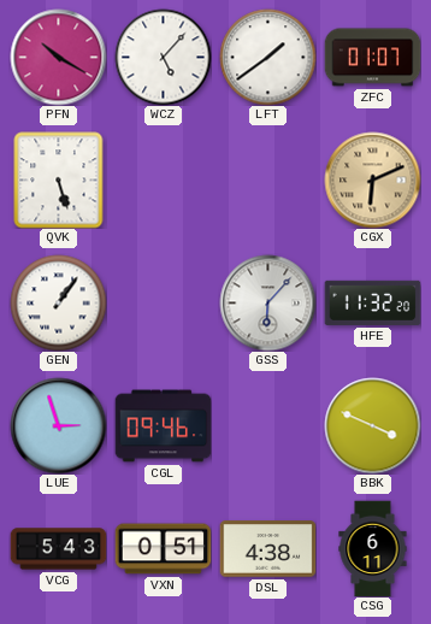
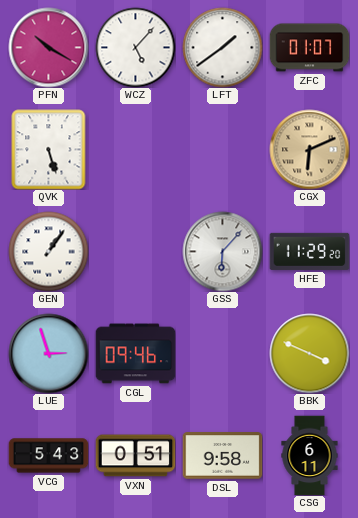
HFE: 11:32 -> 11:29 (309, 251)
DSL: 4:38 -> 9:58 (222, 456)
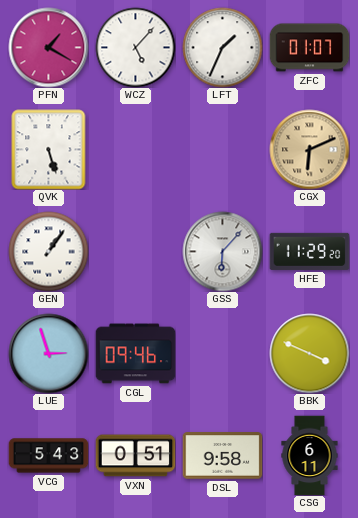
PFN: 10:20 -> 1:20 (48, 47)
LFT: 1:39 -> 1:34 (222, 47)
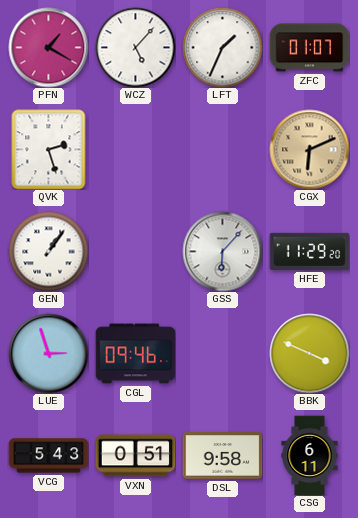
QVK: 5:27 -> 2:27 (49, 149)
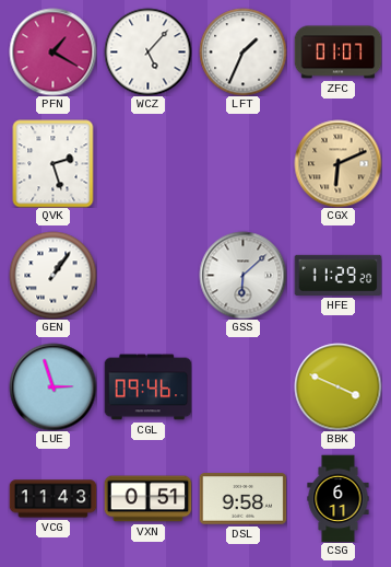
GSS: 6:07 -> 6:08 (242, 275)
VCG: 5:43 -> 11:43 (52, 499)
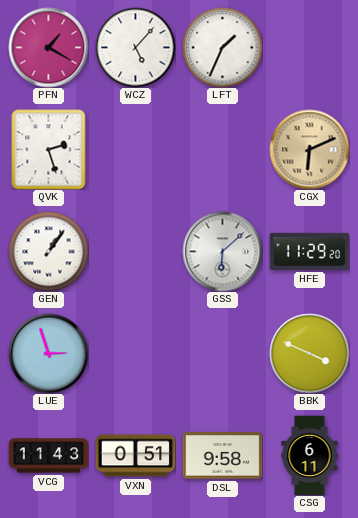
ZFC: 01:07 -> none (337, 53)
CGL: 09:46 -> none (147, 387)
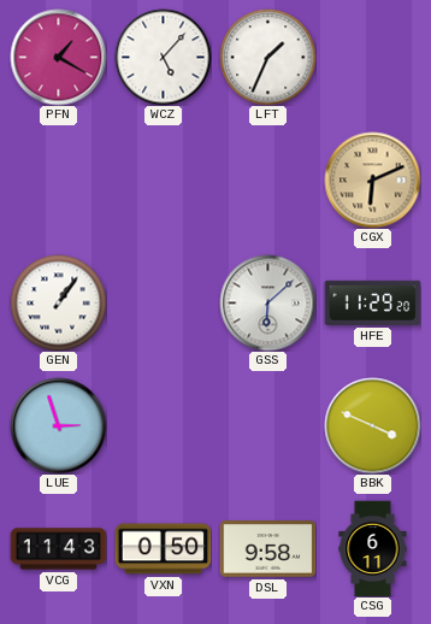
QVK: 2:27 -> none (49, 149)
VXN: 0:51 -> 0:50 (163, 549)
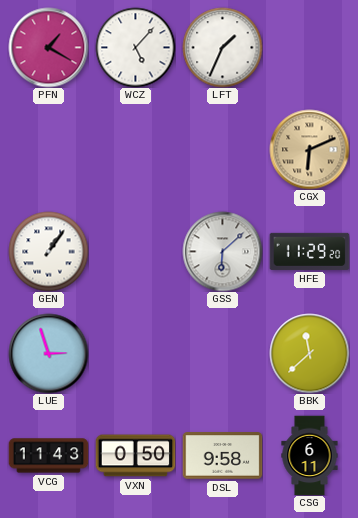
BBK: 3:49 -> 11:38 (309, 353)
